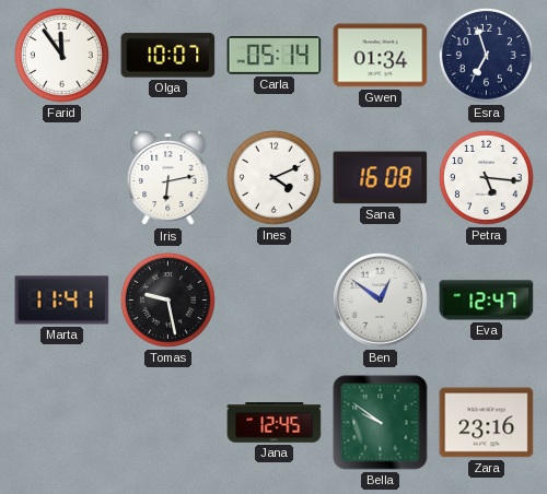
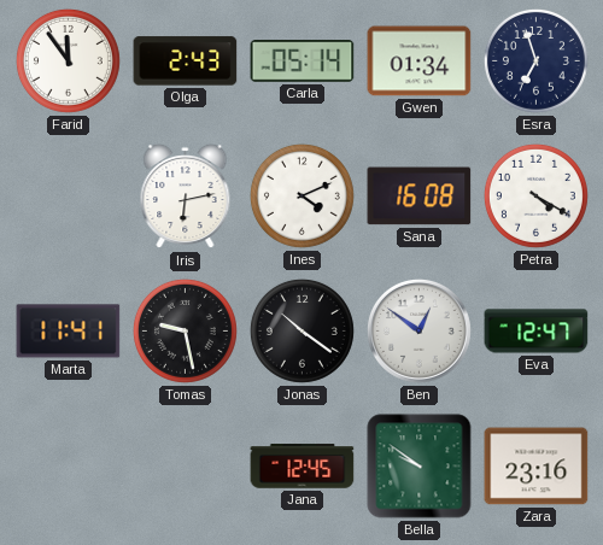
Olga: 10:07 -> 2:43 (186, 61)
Petra: 5:16 -> 4:20 (535, 195)
Jonas: none -> 10:21 (301, 330)
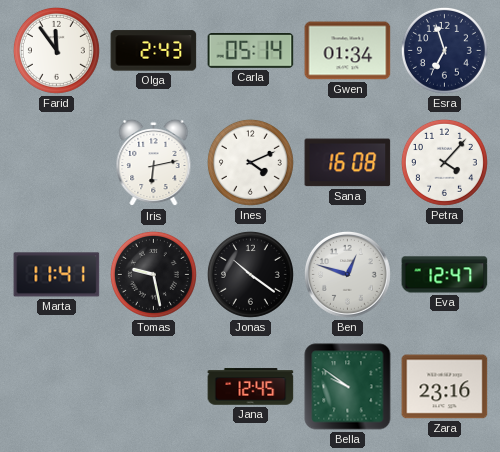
Petra: 4:20 -> 4:07 (444, 162)
Ben: 12:51 -> 12:48 (348, 275)
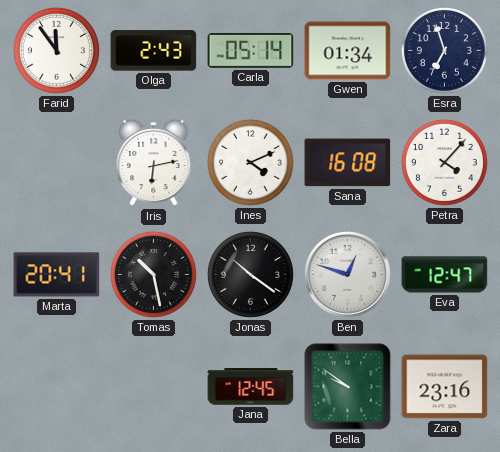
Marta: 11:41 -> 20:41 (57, 275)
Tomas: 9:28 -> 10:28 (153, 274)
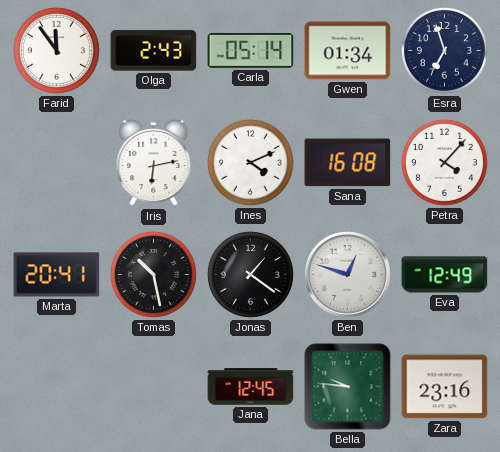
Jonas: 10:21 -> 1:21 (250, 274)
Eva: 12:47 -> 12:49 (445, 275)
Bella: 9:51 -> 9:46 (348, 387)
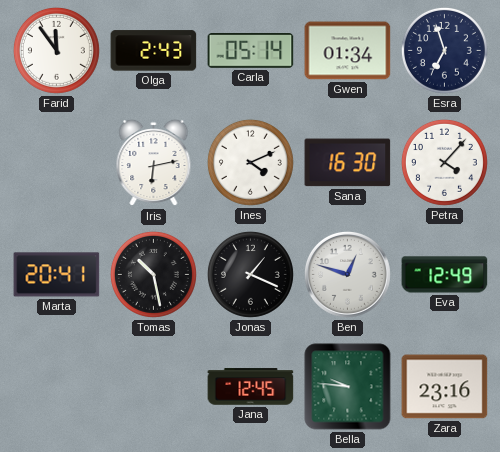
Sana: 16:08 -> 16:30 (348, 163)
Jonas: 1:21 -> 1:19 (250, 274)
